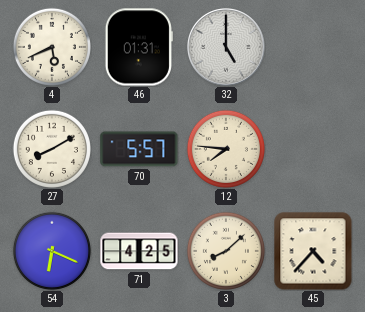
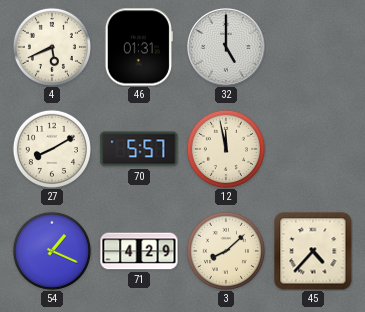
12: 7:46 -> 11:58 (226, 149)
54: 6:19 -> 1:19 (52, 251)
71: 4:25 -> 4:29 (139, 251)
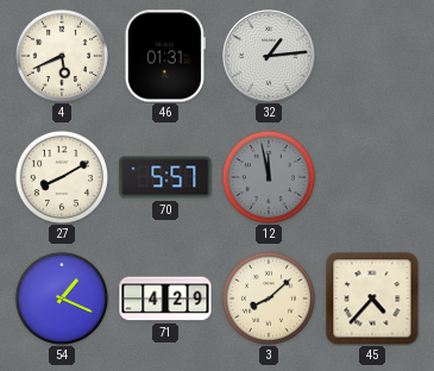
32: 5:00 -> 1:14 (270, 57)
12 dial: cream -> grey (269, 177)
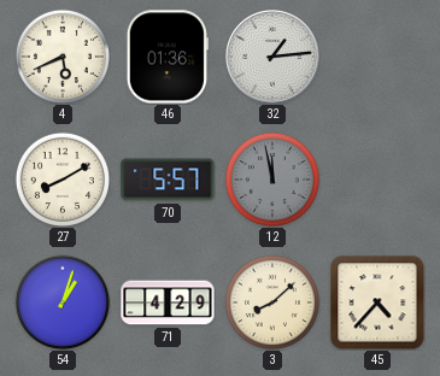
46: 01:31 -> 01:36 (168, 57)
54: 1:19 -> 1:03 (63, 302)
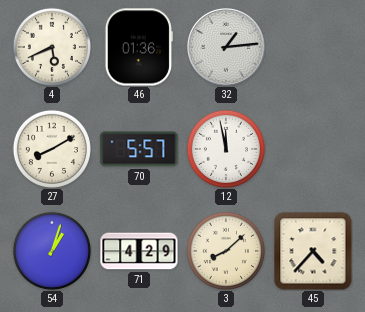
12 dial: grey -> white (226, 149)
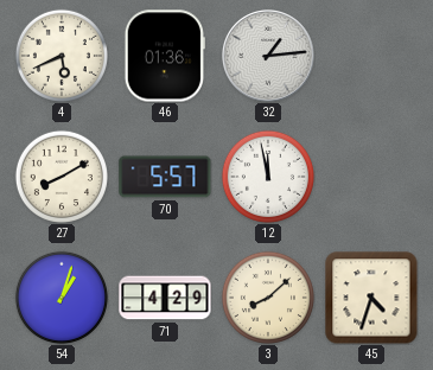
45: 4:37 -> 4:33 (371, 298)
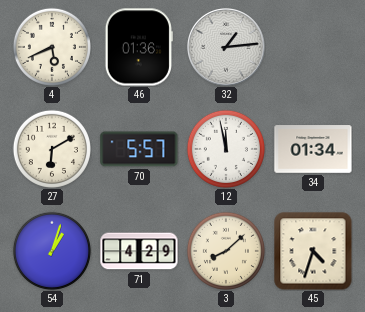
27: 8:10 -> 6:10 (52, 149)
34: none -> 01:34 (313, 149)
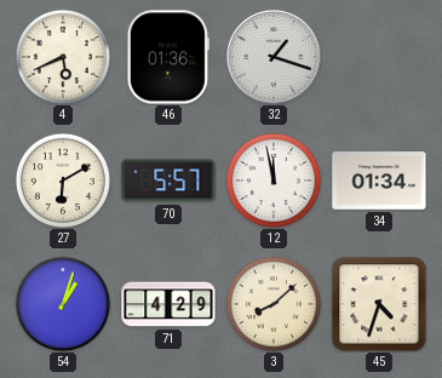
32: 1:14 -> 1:18 (275, 58)
